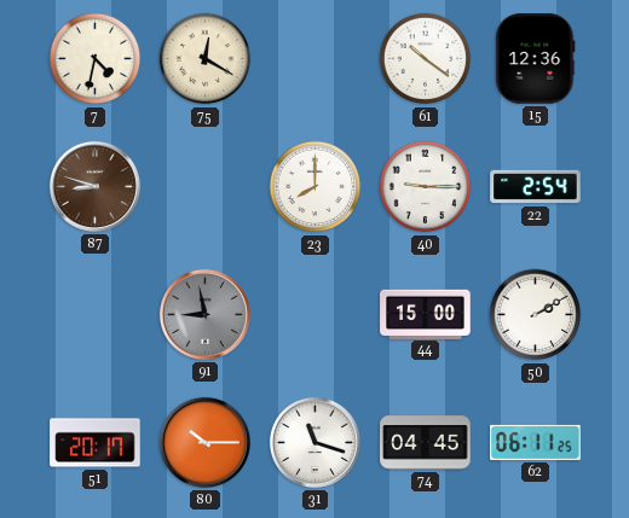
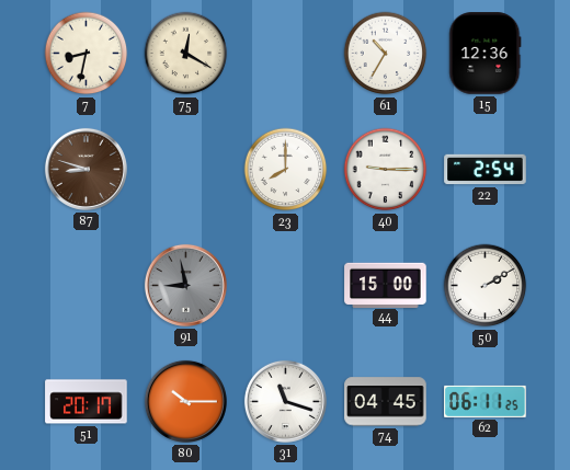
7: 4:32 -> 8:32 (87, 54)
61: 10:21 -> 10:35 (386, 54)
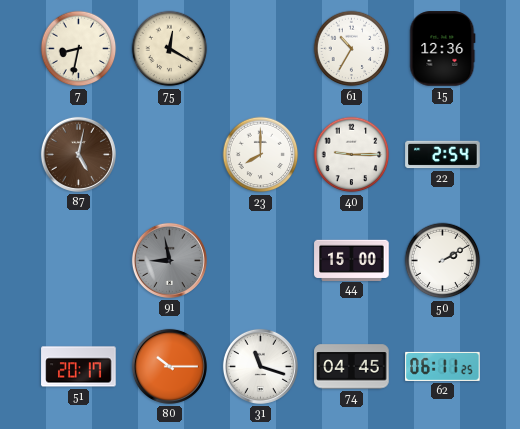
87: 8:48 -> 5:02 (78, 154)
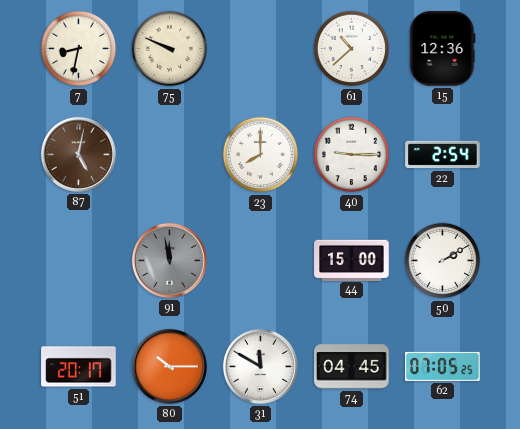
75: 12:20 -> 9:49 (170, 49)
61: 10:35 -> 10:38 (352, 49)
91: 8:58 -> 11:58 (169, 260)
31: 11:18 -> 11:50 (260, 366)
62: 06:11 -> 07:05 (443, 366)
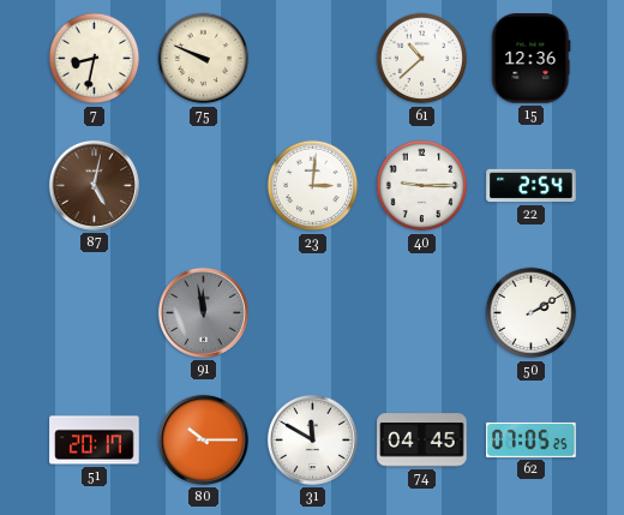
23: 8:00 -> 3:01 (313, 186)
44: 15:00 -> none (352, 260)
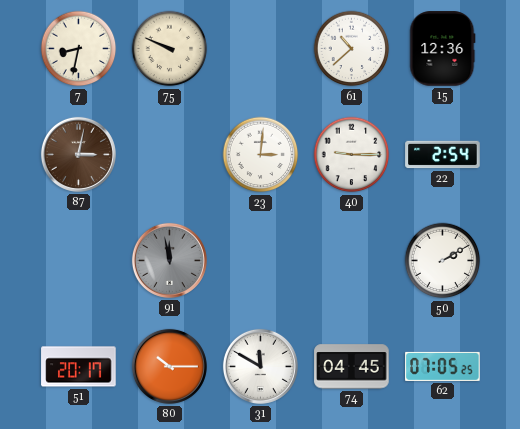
87: 5:02 -> 3:02 (78, 154)
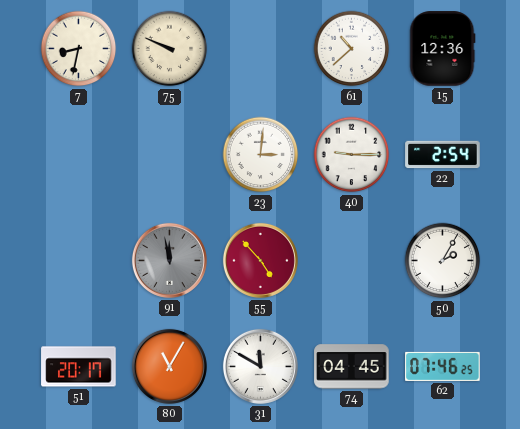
87: 3:02 -> none (78, 154)
55: none -> 4:53 (260, 260)
50: 2:10 -> 2:05 (443, 261)
80: 10:15 -> 11:05 (169, 366)
62: 07:05 -> 07:46 (443, 366)
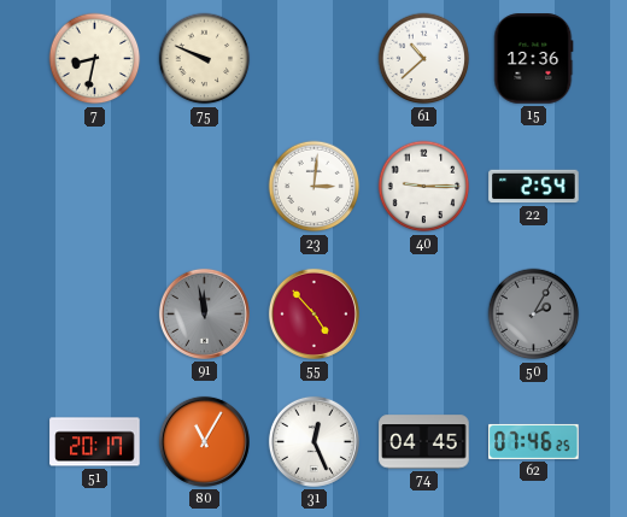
50 dial: white -> grey (534, 315)
31: 11:50 -> 12:26 (313, 441)
